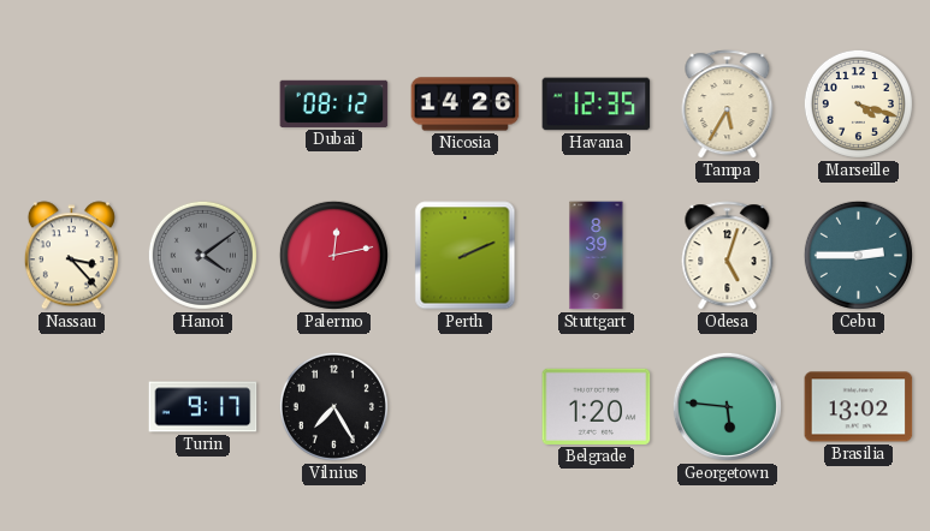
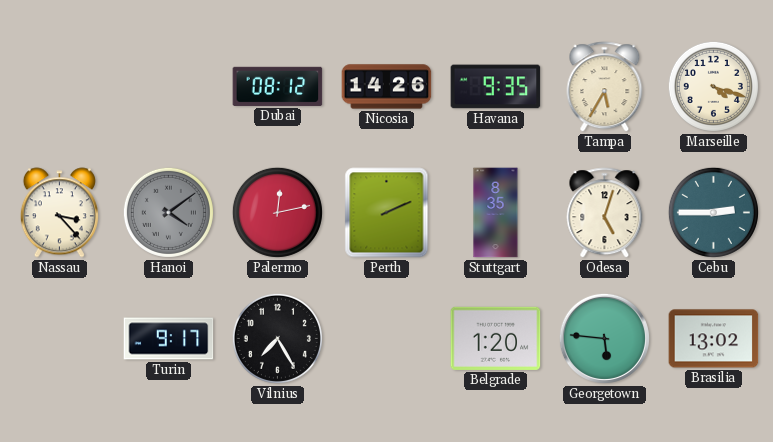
Havana: 12:35 -> 9:35 (496, 87)
Stuttgart: 8:39 -> 8:35 (496, 213)
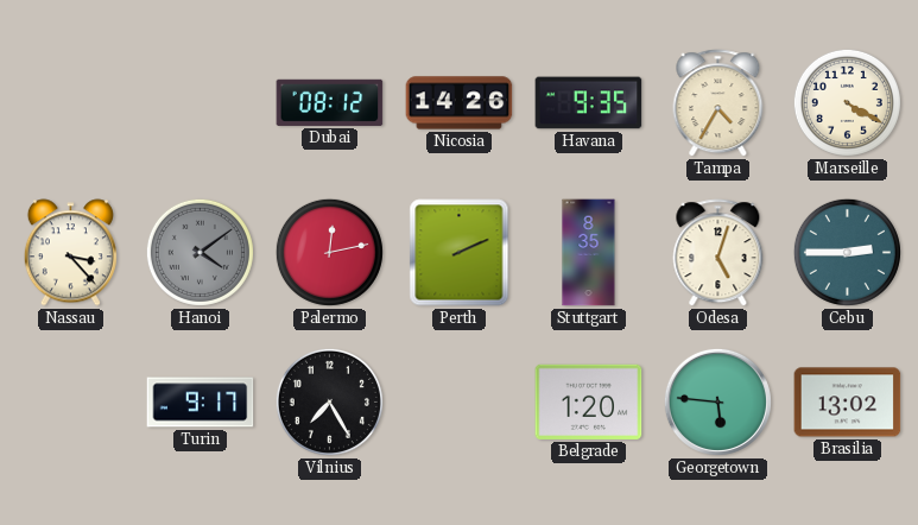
Tampa: 5:35 -> 4:35 (718, 103)
Marseille: 4:18 -> 4:20 (847, 102)
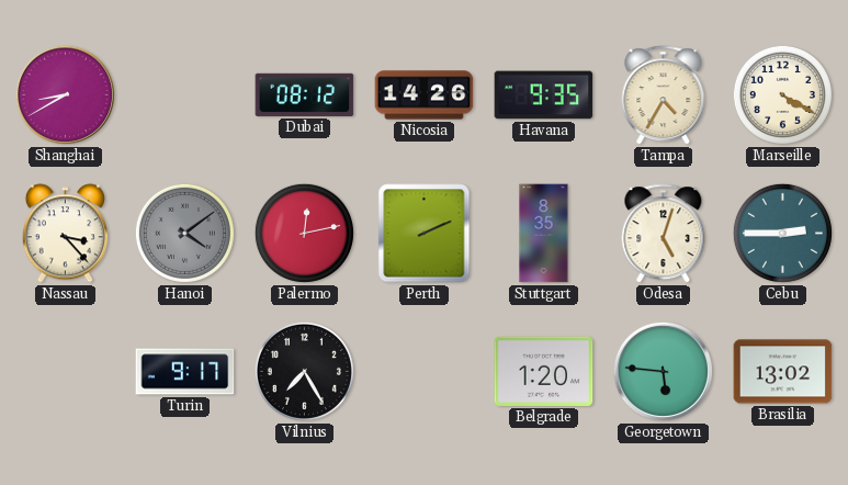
Shanghai: none -> 8:40 (65, 94)
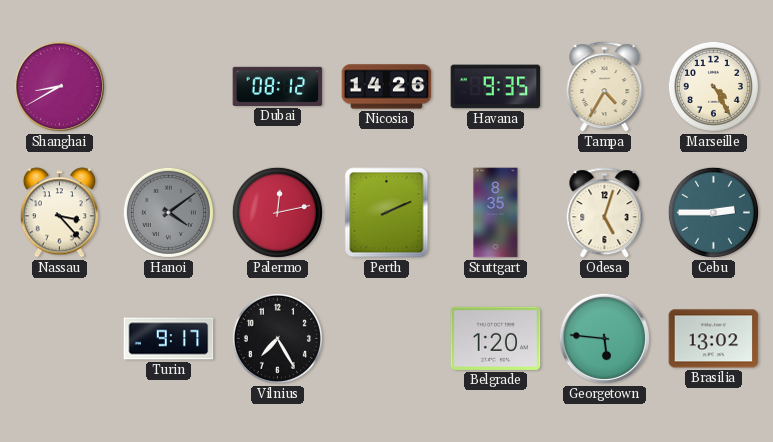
Marseille: 4:20 -> 4:25 (713, 86)
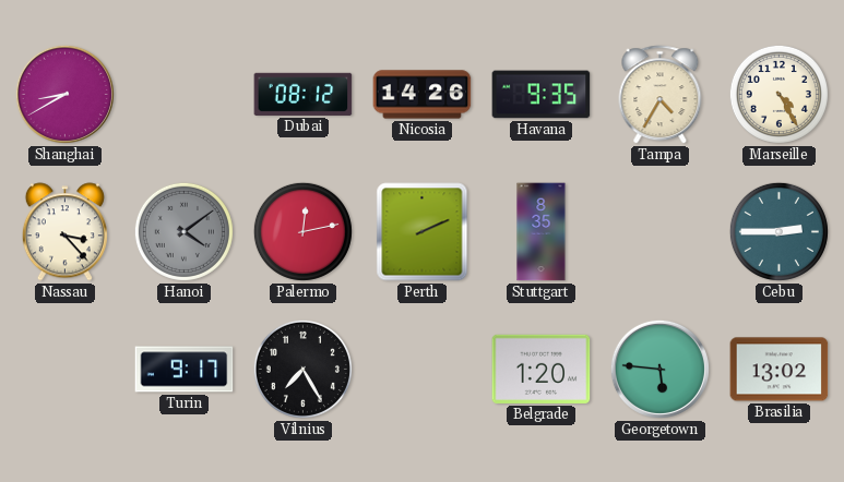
Odesa: 5:03 -> none (605, 213)
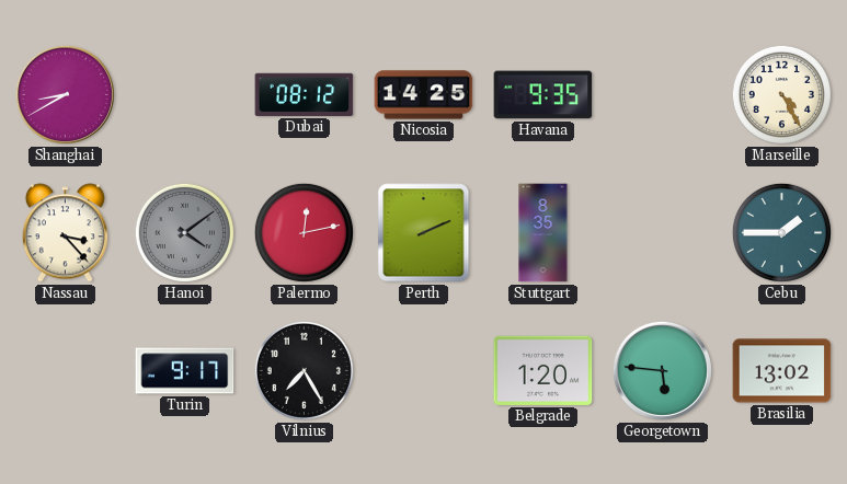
Nicosia: 14:26 -> 14:25 (424, 95)
Tampa: 4:35 -> none (661, 95)
Cebu: 2:45 -> 1:45 (781, 232)
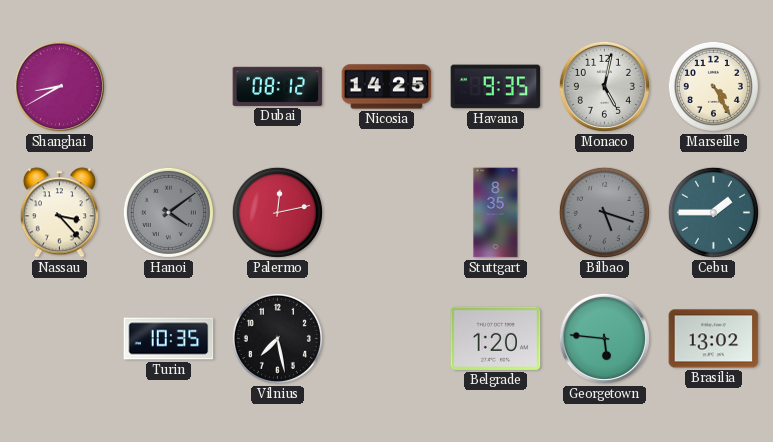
Monaco: none -> 5:02 (604, 86)
Perth: 2:11 -> none (424, 233)
Bilbao: none -> 5:18 (604, 212)
Turin: 9:17 -> 10:35 (169, 339)
Vilnius: 7:25 -> 7:28 (277, 338)
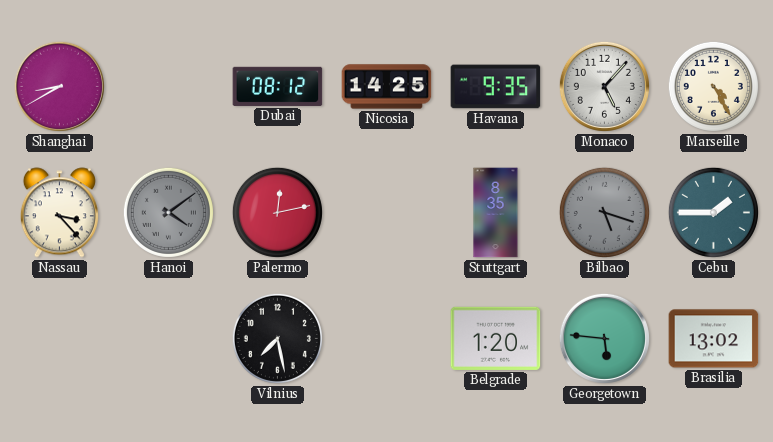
Monaco: 5:02 -> 5:07 (604, 86)
Turin: 10:35 -> none (169, 339)
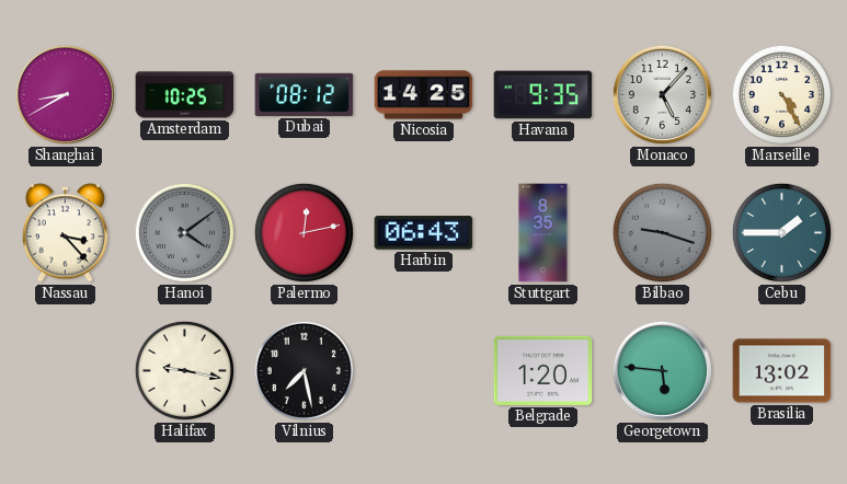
Amsterdam: none -> 10:25 (185, 95)
Harbin: none -> 06:43 (424, 233)
Bilbao: 5:18 -> 9:18 (662, 232)
Halifax: none -> 9:17 (184, 370)
